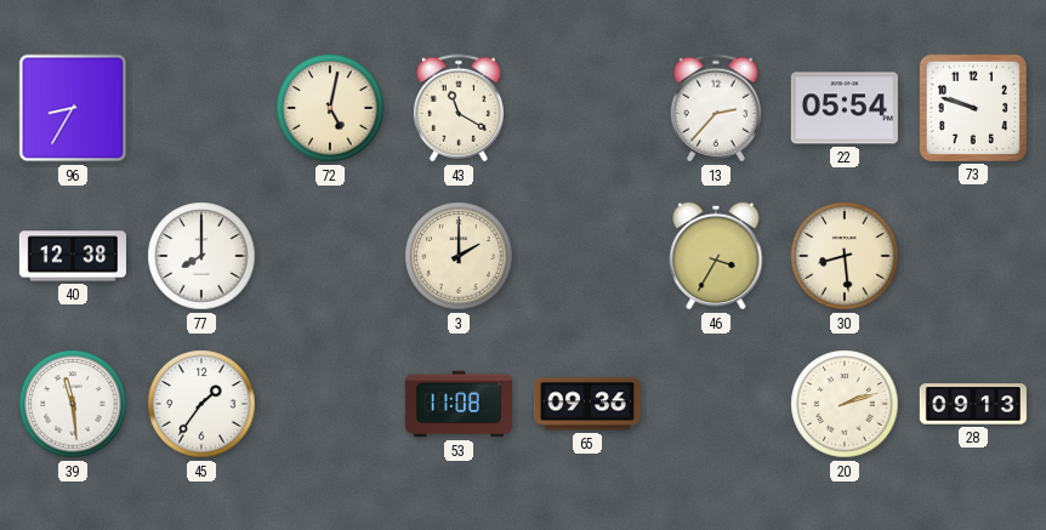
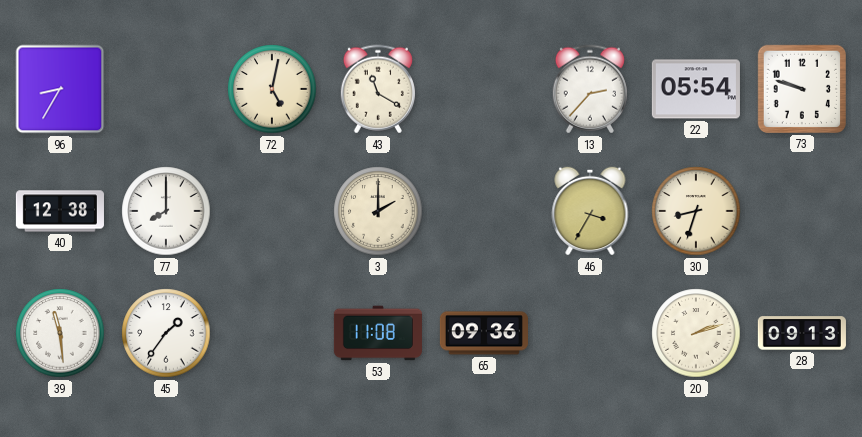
30: 8:29 -> 8:33 (696, 211)
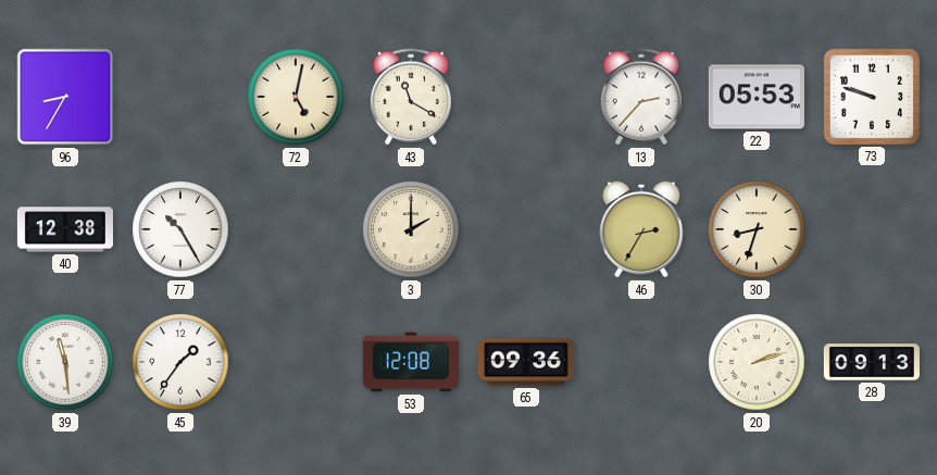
22: 05:54 -> 05:53 (757, 97)
77: 8:00 -> 10:25 (180, 229)
46: 3:35 -> 2:35 (641, 229)
53: 11:08 -> 12:08 (411, 362)
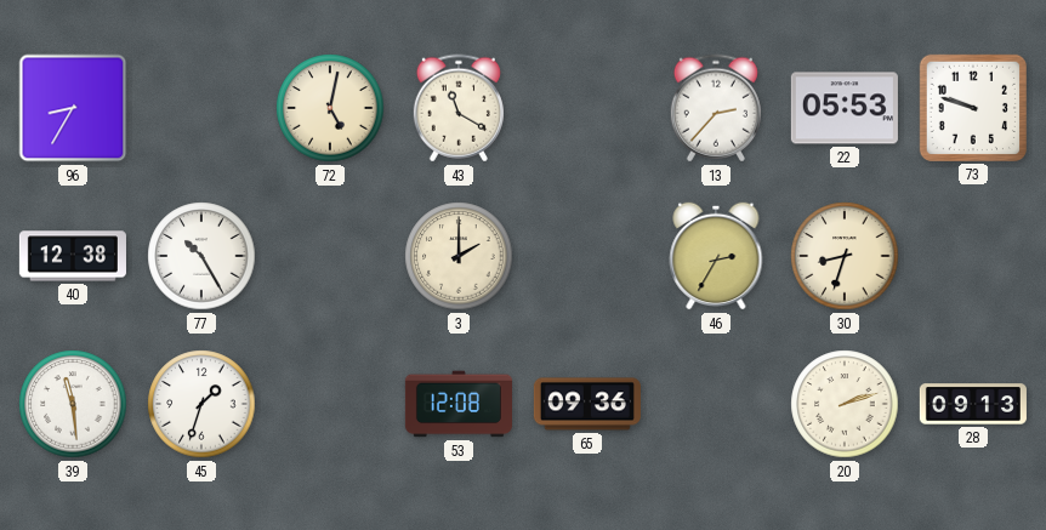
45: 1:36 -> 1:33 (201, 404)
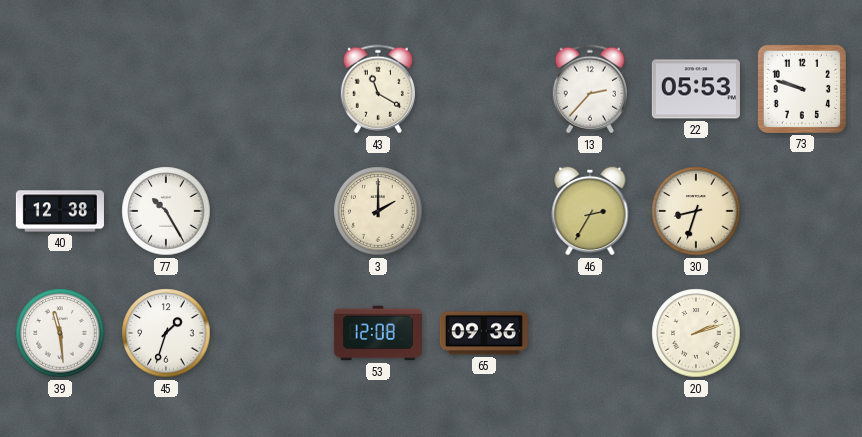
96: 8:35 -> none (73, 108)
72: 5:02 -> none (330, 108)
28: 09:13 -> none (973, 404)
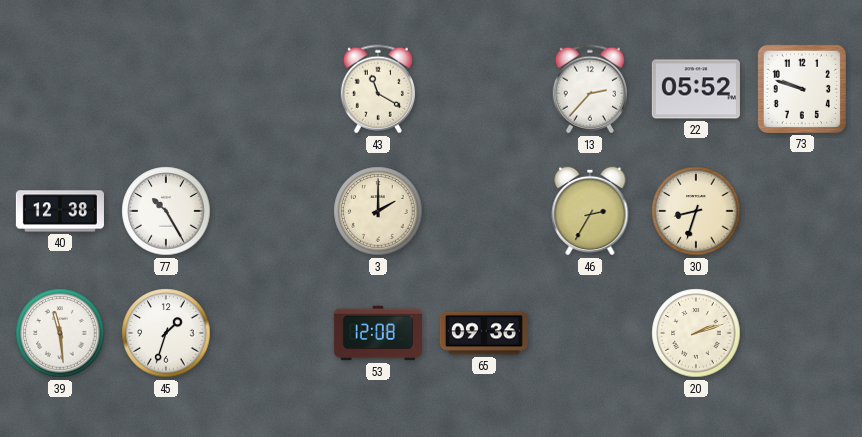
22: 05:53 -> 05:52 (696, 89)
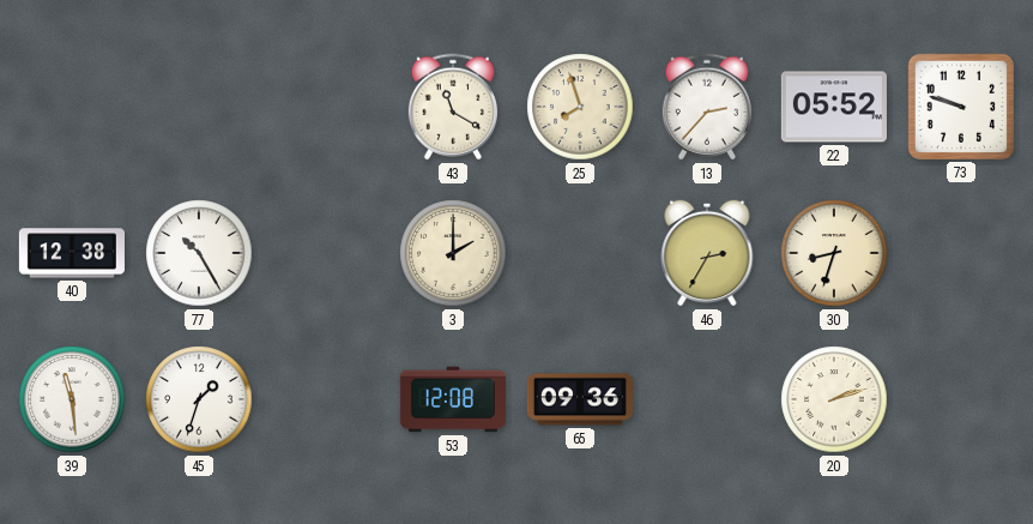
25: none -> 7:57 (580, 107)
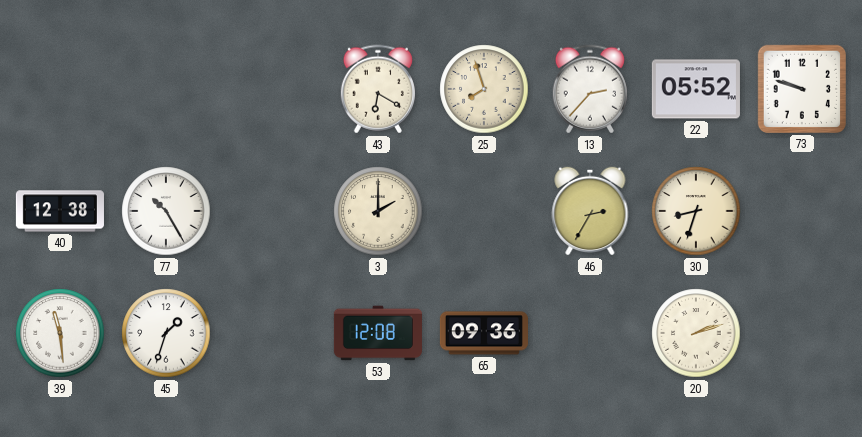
43: 11:20 -> 6:20 (378, 89)
